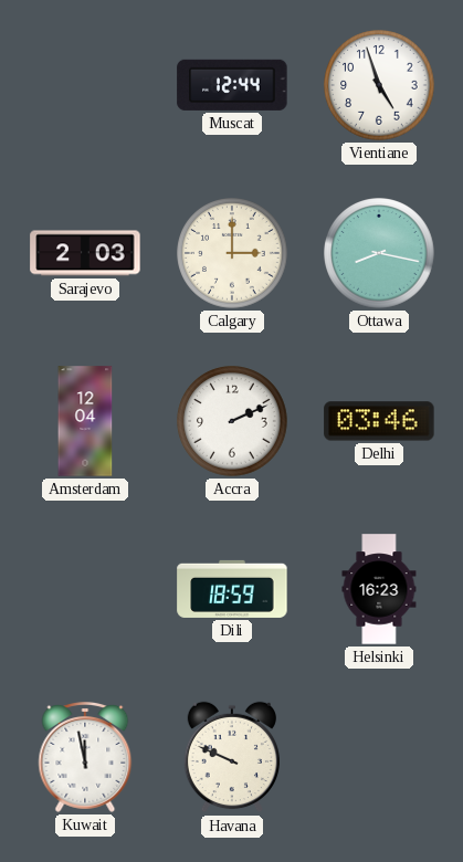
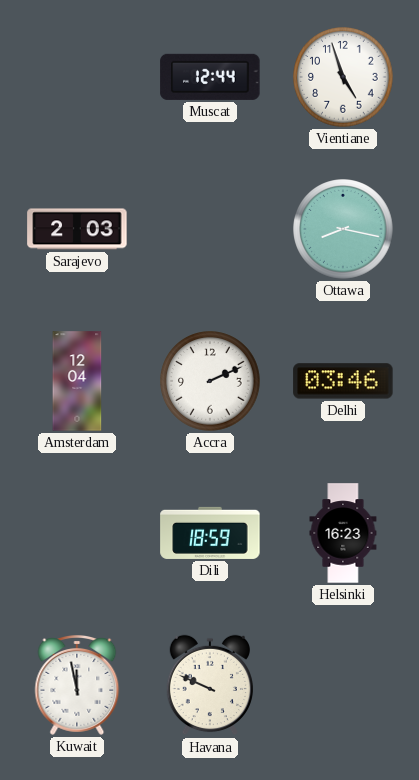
Calgary: 3:00 -> none (232, 253)
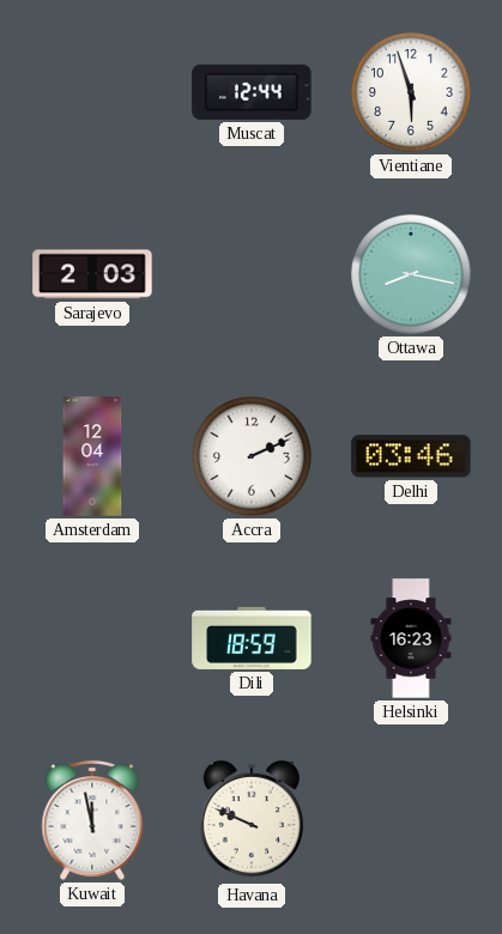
Vientiane: 4:57 -> 5:57 (411, 92)
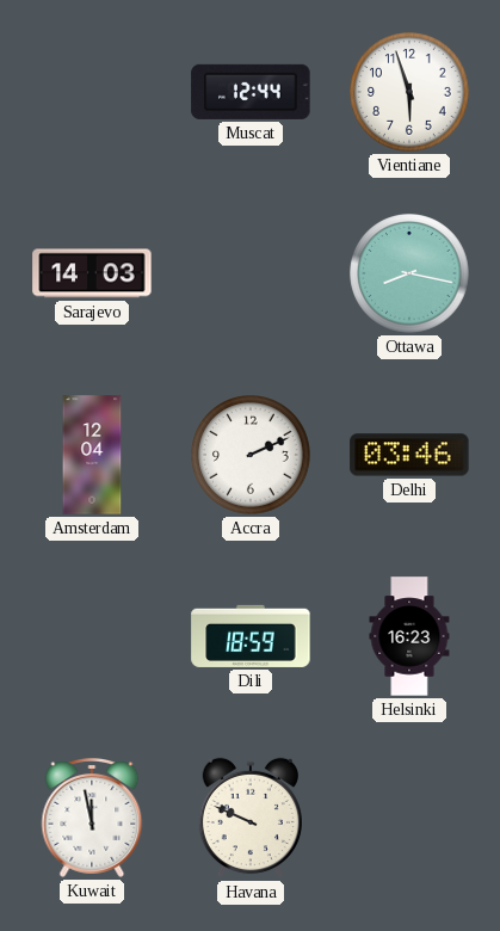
Sarajevo: 2:03 -> 14:03 (92, 273)
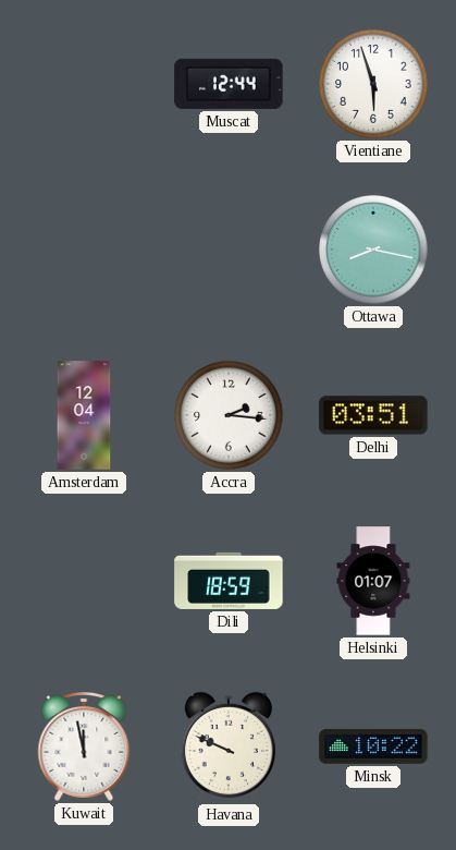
Sarajevo: 14:03 -> none (92, 273)
Accra: 2:11 -> 2:16 (229, 415)
Delhi: 03:46 -> 03:51 (373, 415)
Helsinki: 16:23 -> 01:07 (373, 581)
Minsk: none -> 10:22 (373, 746)
